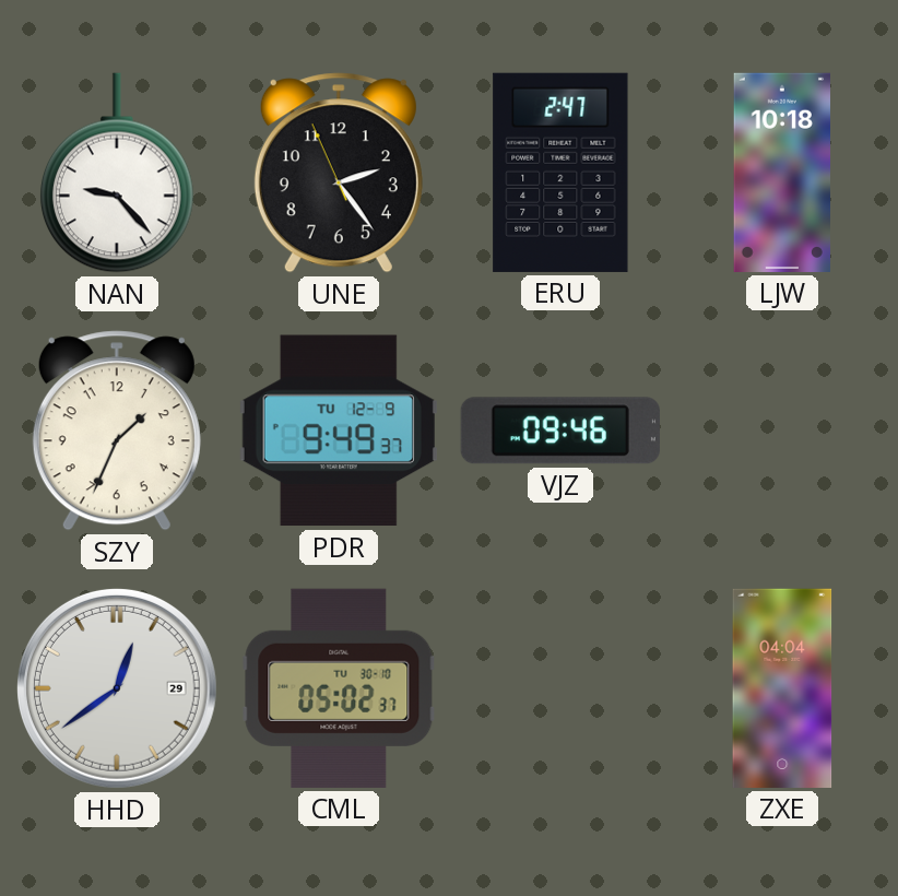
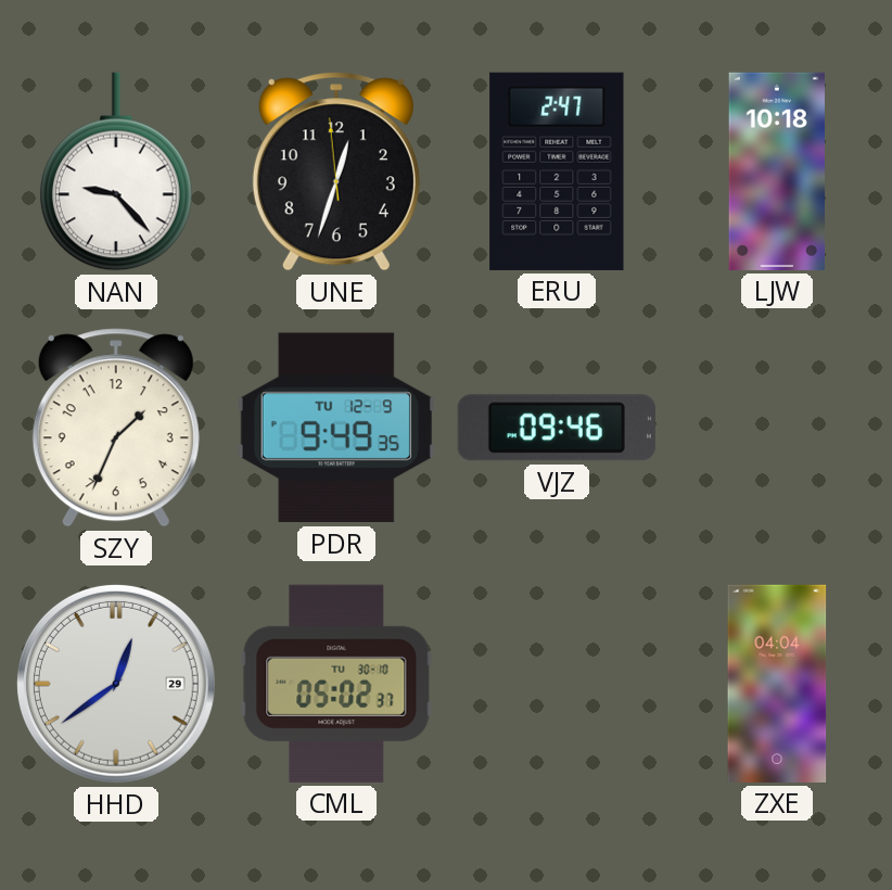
UNE: 2:23 -> 12:32 (336, 171)
PDR: 9:49:37 -> 9:49:35 (336, 428)
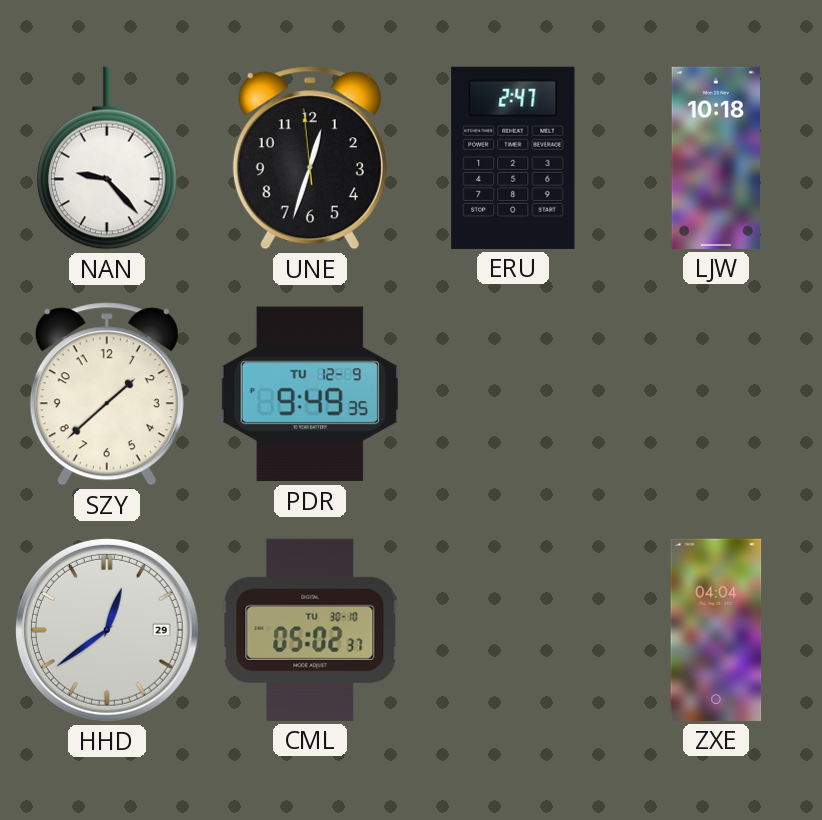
SZY: 1:34 -> 1:38 (107, 394)
VJZ: 09:46 -> none (557, 428)
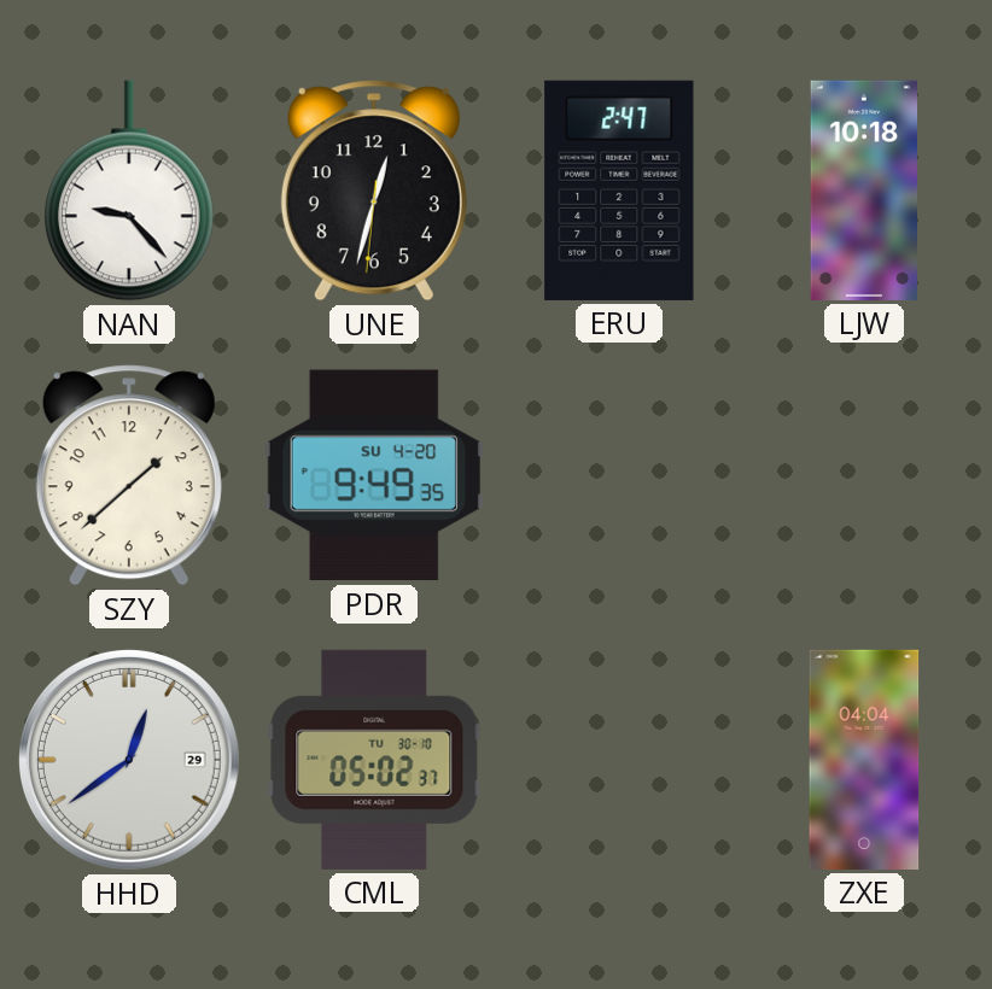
UNE: 12:32:59 -> 12:32:31 (374, 191)
PDR date: TU 12-9 -> SU 4-20 (374, 475)
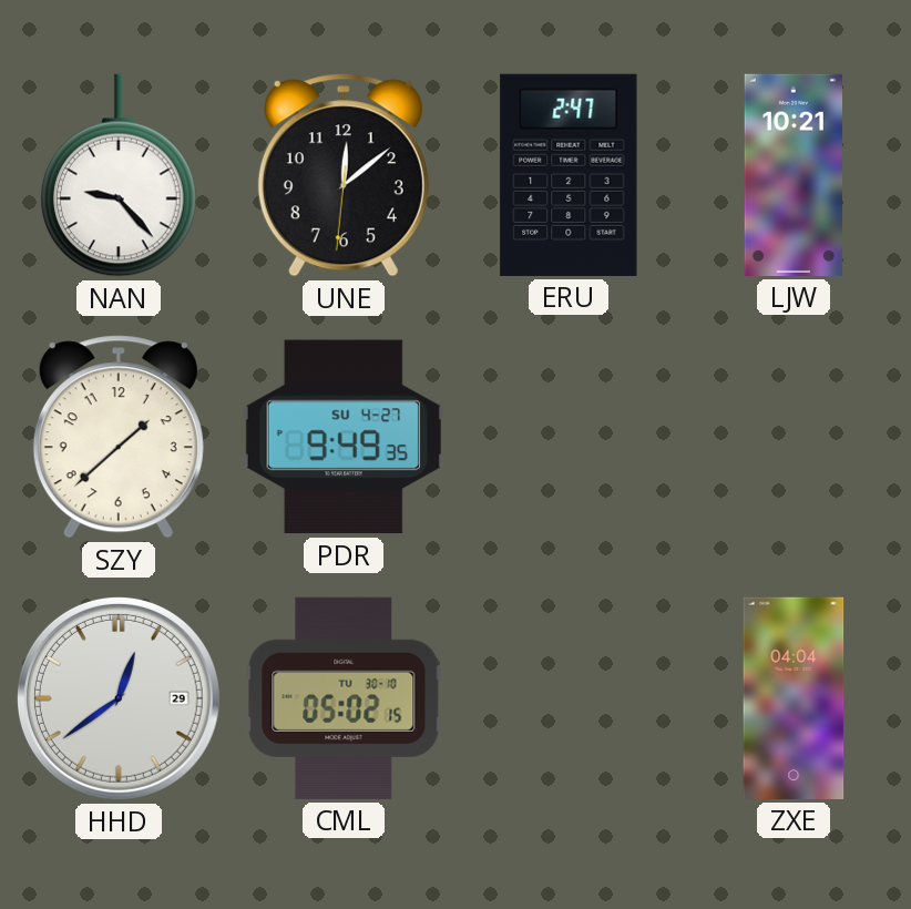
UNE: 12:32 -> 12:08 (344, 175)
LJW: 10:18 -> 10:21 (794, 175)
PDR date: SU 4-20 -> SU 4-27 (344, 437)
CML: 05:02:37 -> 05:02:15 (344, 698)
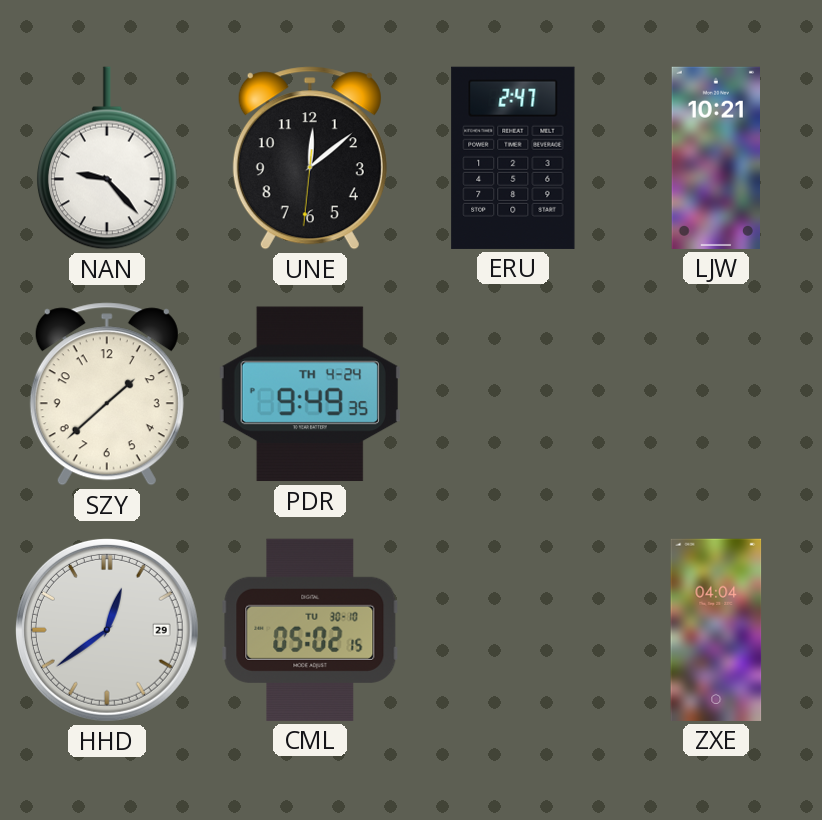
PDR date: SU 4-27 -> TH 4-24 (310, 394)
